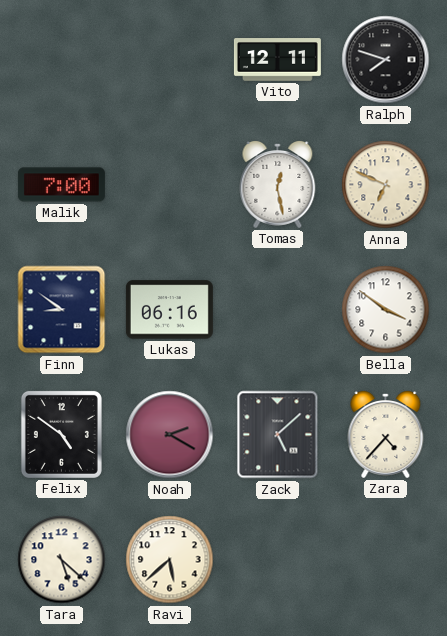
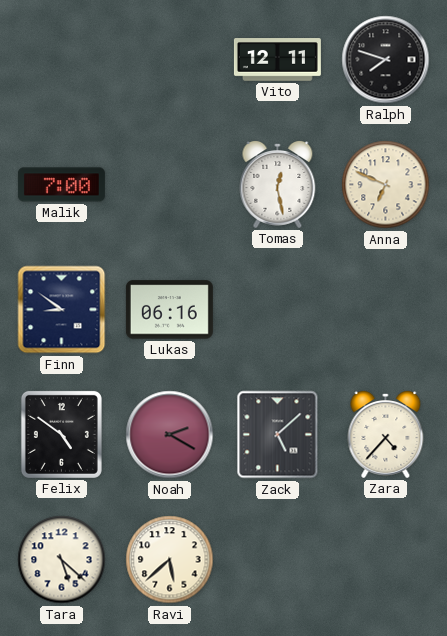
Bella: 3:51 -> none (386, 310)
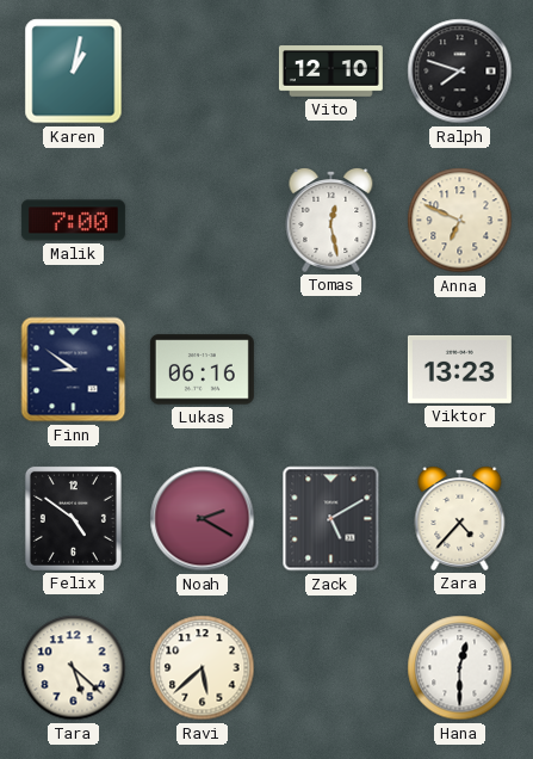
Karen: none -> 1:02 (74, 72)
Vito: 12:11 -> 12:10 (330, 72)
Viktor: none -> 13:23 (459, 369)
Zack: 5:08 -> 5:10 (331, 519)
Hana: none -> 12:30 (460, 668)
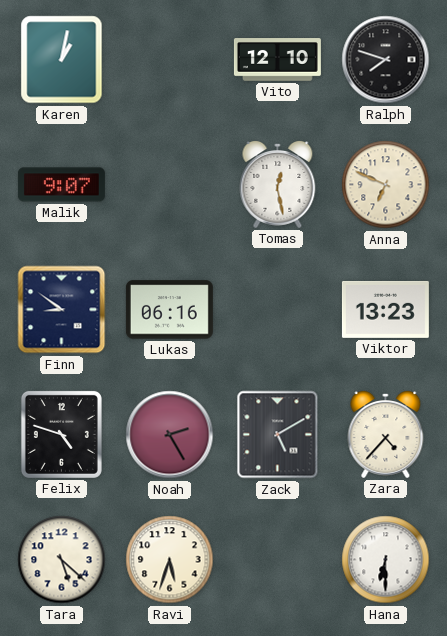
Malik: 7:00 -> 9:07 (61, 185)
Felix: 4:51 -> 4:48 (61, 434)
Noah: 2:20 -> 2:25 (170, 435)
Ravi: 5:38 -> 5:33 (170, 560)
Hana: 12:30 -> 6:30 (386, 560)
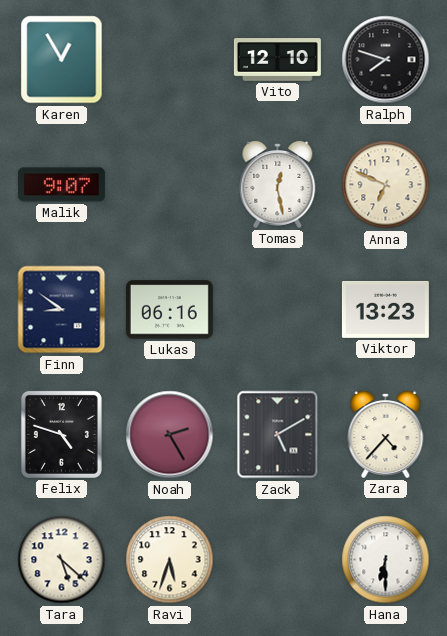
Karen: 1:02 -> 12:55 (62, 60)
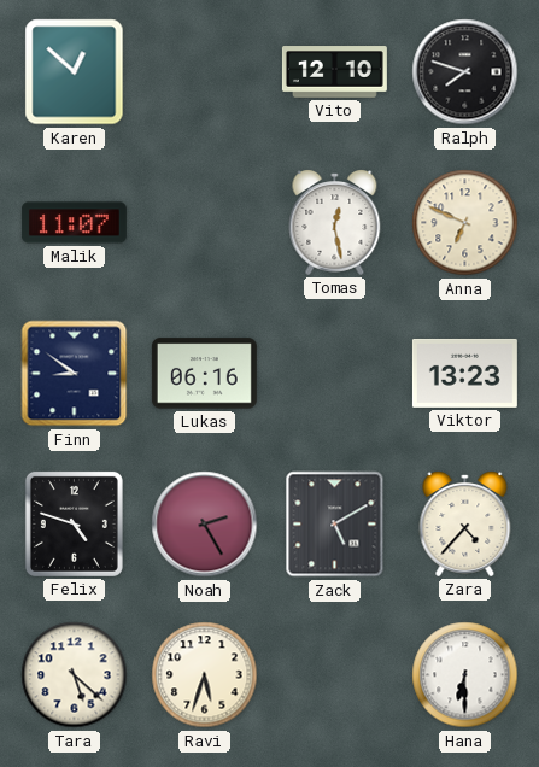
Karen: 12:55 -> 12:52 (75, 72)
Malik: 9:07 -> 11:07 (74, 223)
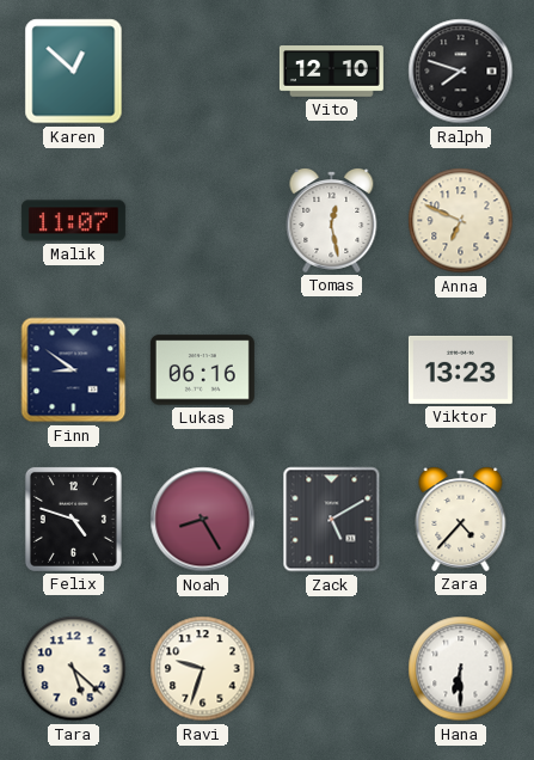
Noah: 2:25 -> 8:25 (203, 520)
Ravi: 5:33 -> 9:33 (203, 669)
